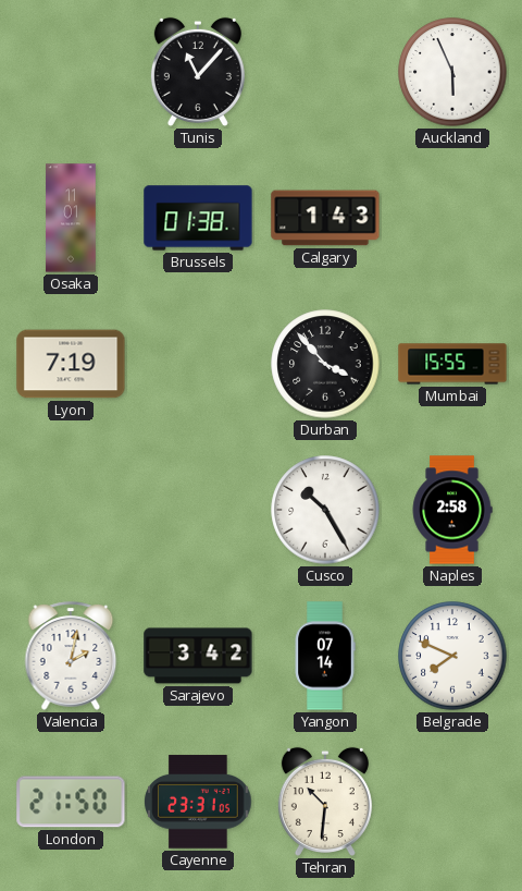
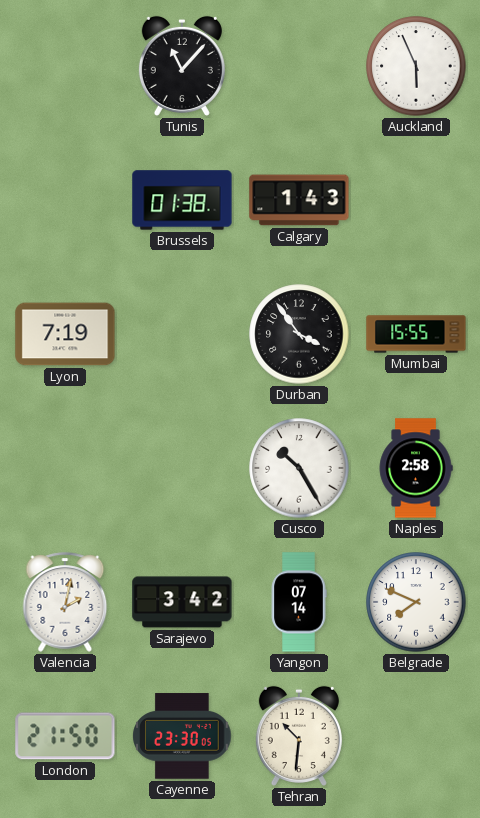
Osaka: 11:01 -> none (71, 218)
Durban: 3:53 -> 3:54 (299, 334)
Cayenne: 23:31 -> 23:30 (182, 736)
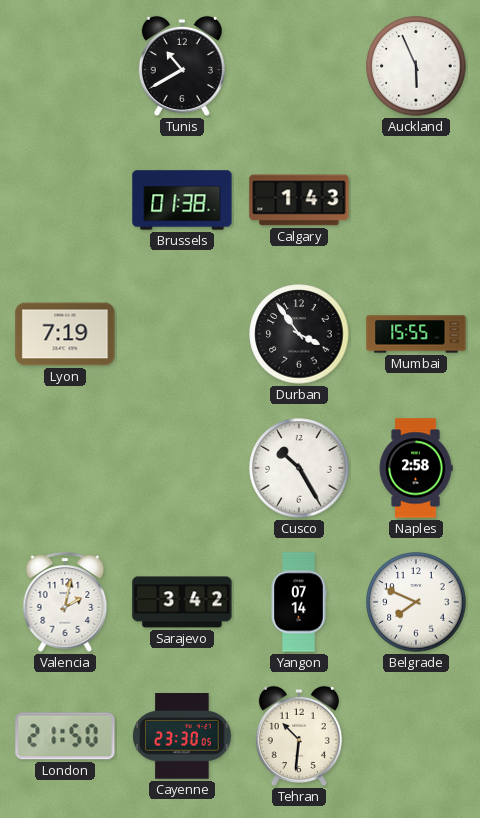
Tunis: 11:07 -> 10:40 (182, 66)
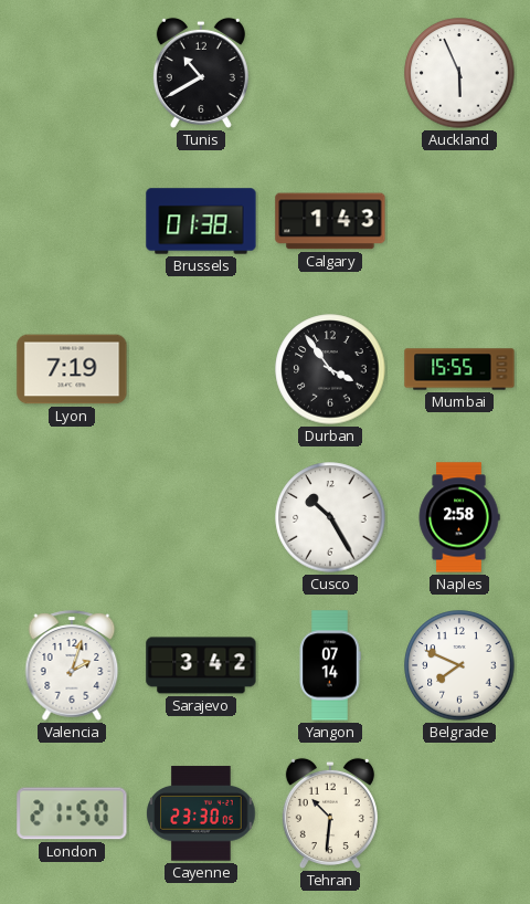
Valencia: 2:02 -> 2:03 (72, 665)
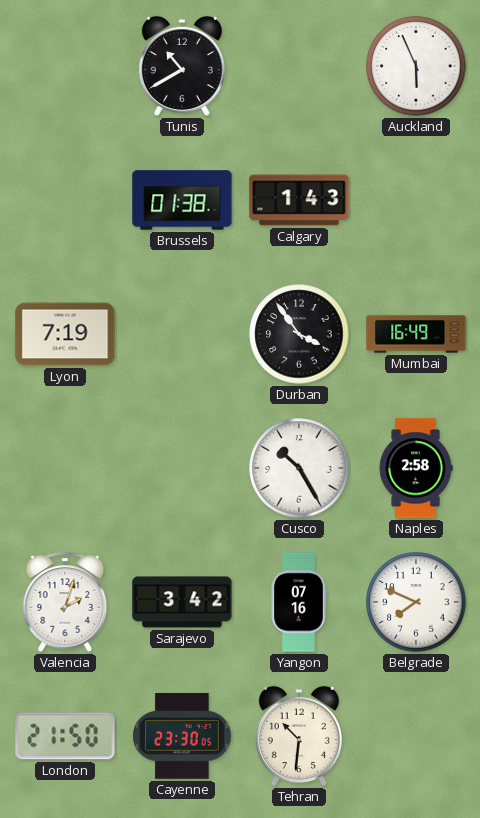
Mumbai: 15:55 -> 16:49 (416, 334)
Yangon: 07:14 -> 07:16 (299, 602)
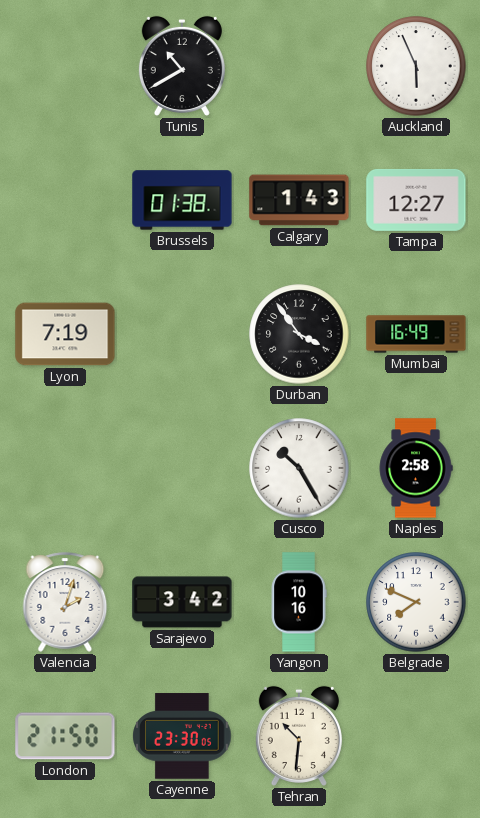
Tampa: none -> 12:27 (416, 200)
Yangon: 07:16 -> 10:16 (299, 602)
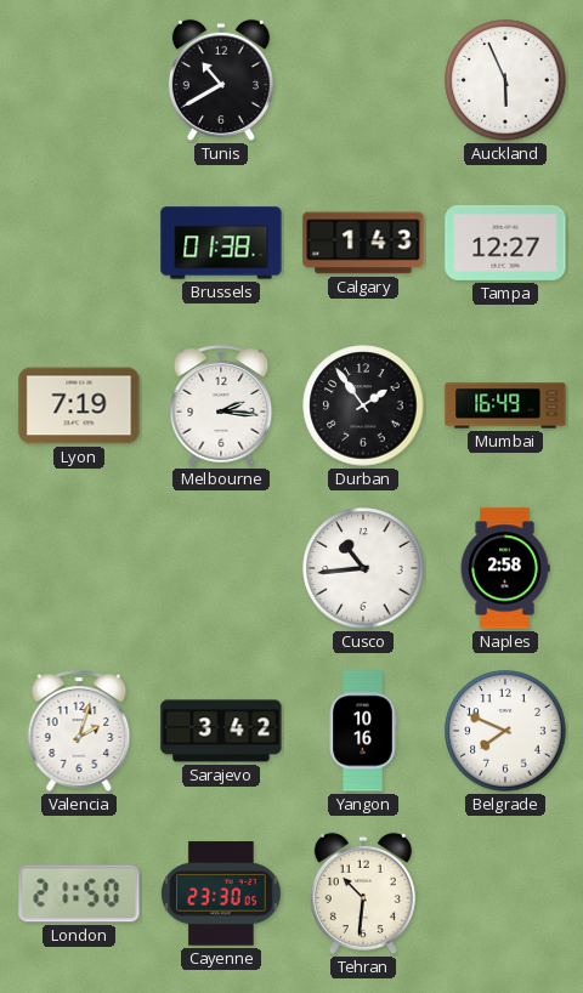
Melbourne: none -> 2:16 (221, 405)
Durban: 3:54 -> 1:54 (363, 405)
Cusco: 10:25 -> 10:44 (363, 568)
